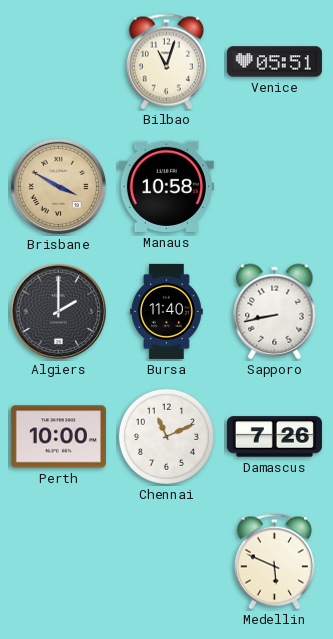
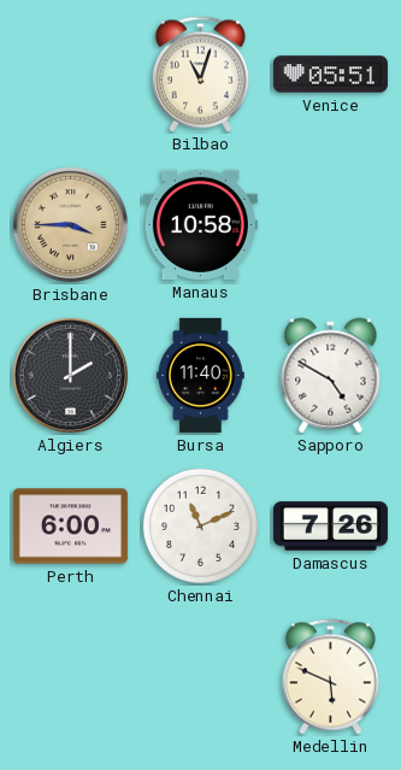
Brisbane: 3:50 -> 3:45 (70, 224)
Sapporo: 8:43 -> 4:50 (331, 376)
Perth: 10:00 -> 6:00 (70, 527)
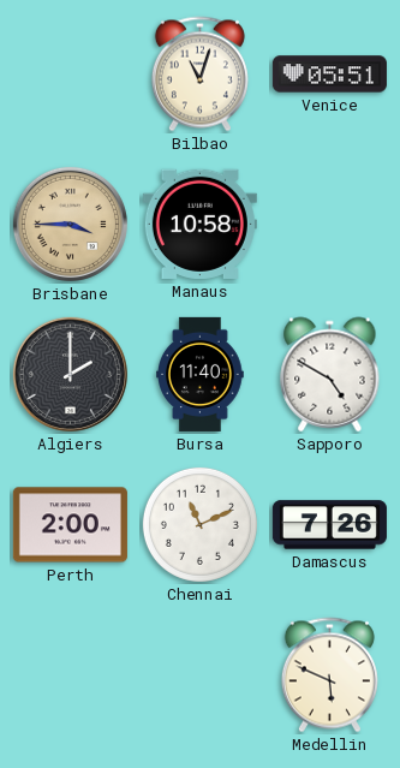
Perth: 6:00 -> 2:00 (70, 525)
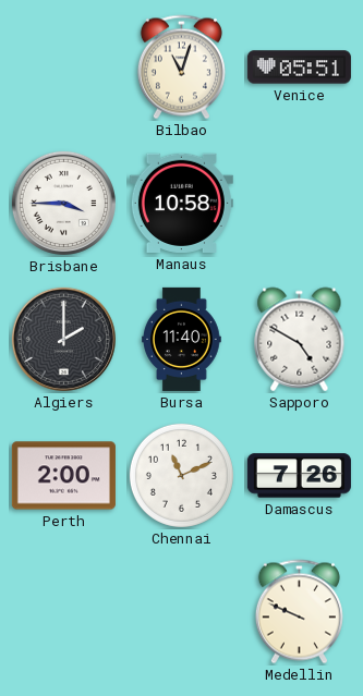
Brisbane dial: champagne -> white (63, 203)
Medellin: 5:49 -> 9:49 (299, 612)
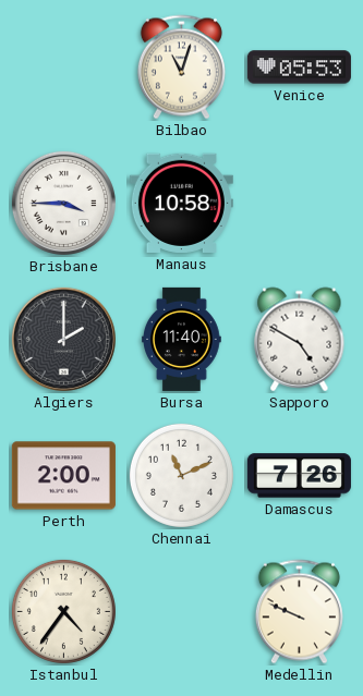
Venice: 05:51 -> 05:53 (299, 68)
Istanbul: none -> 4:36 (63, 611)
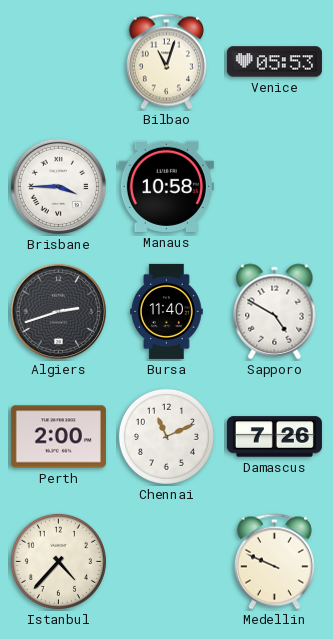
Algiers: 2:00 -> 2:42 (58, 311)
Istanbul: 4:36 -> 4:37 (58, 561)
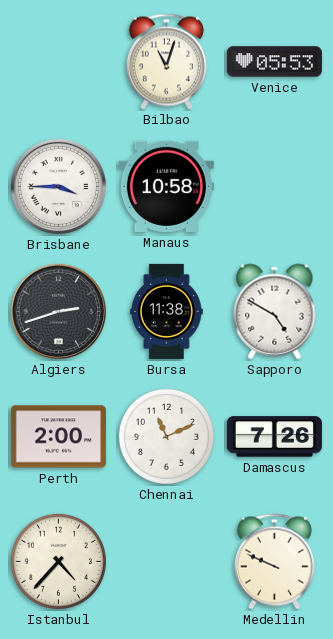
Bursa: 11:40 -> 11:38 (167, 311)
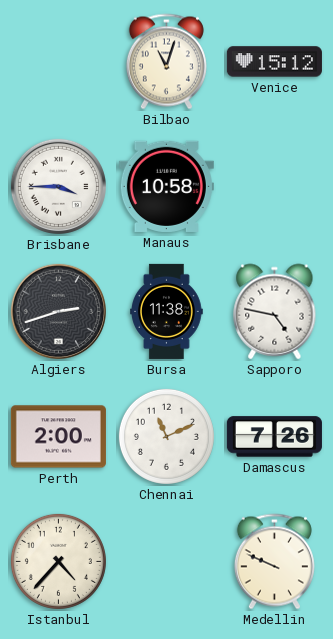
Venice: 05:53 -> 15:12 (274, 62)
Sapporo: 4:50 -> 4:47 (275, 312)
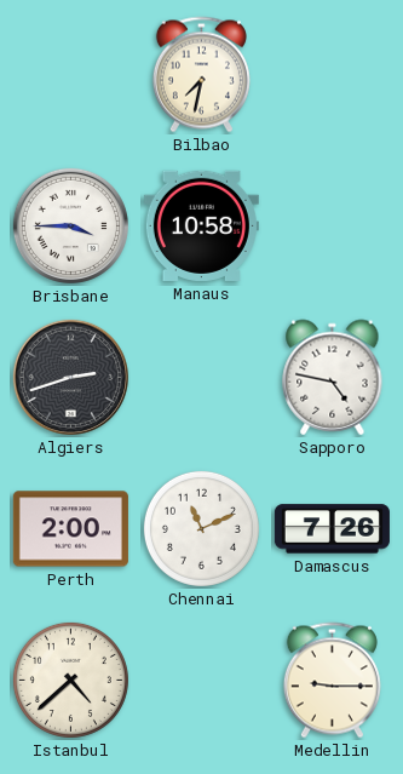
Bilbao: 11:03 -> 7:32 (201, 75)
Venice: 15:12 -> none (274, 62)
Bursa: 11:38 -> none (167, 311)
Istanbul: 4:37 -> 4:38 (70, 680)
Medellin: 9:49 -> 9:15 (332, 681)
